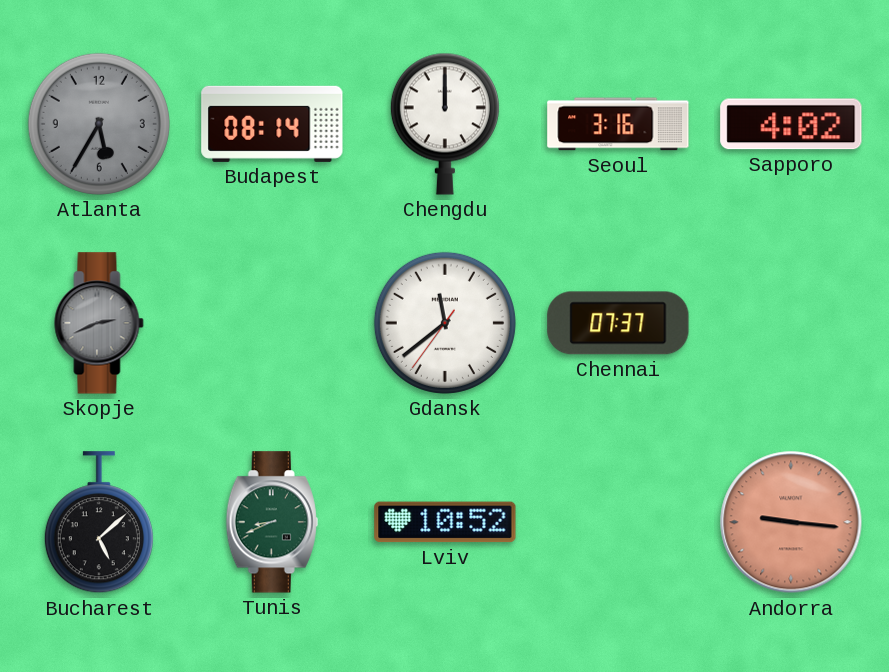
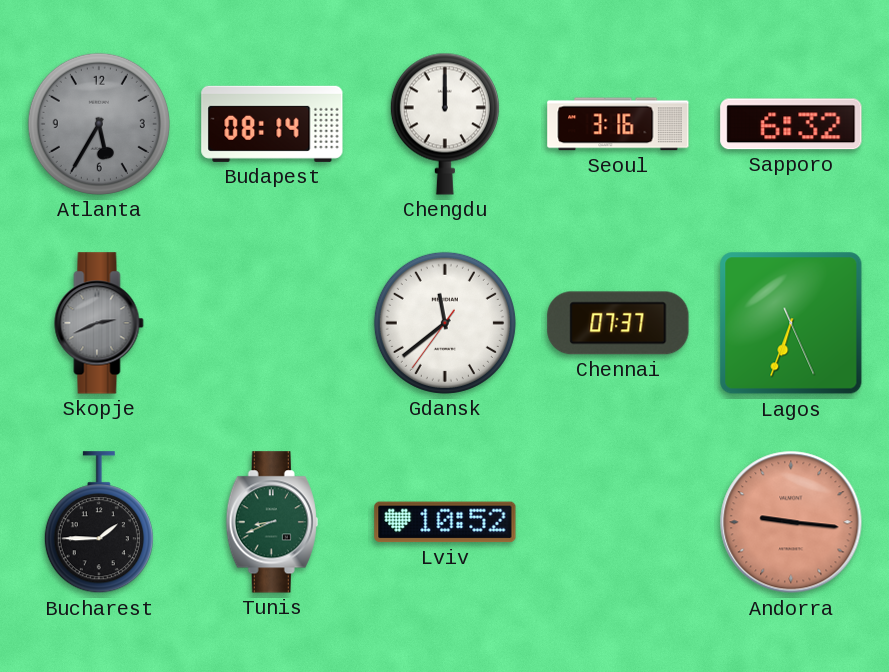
Sapporo: 4:02 -> 6:32 (791, 124)
Lagos: none -> 6:33 (791, 323)
Bucharest: 5:08 -> 1:45 (99, 523)
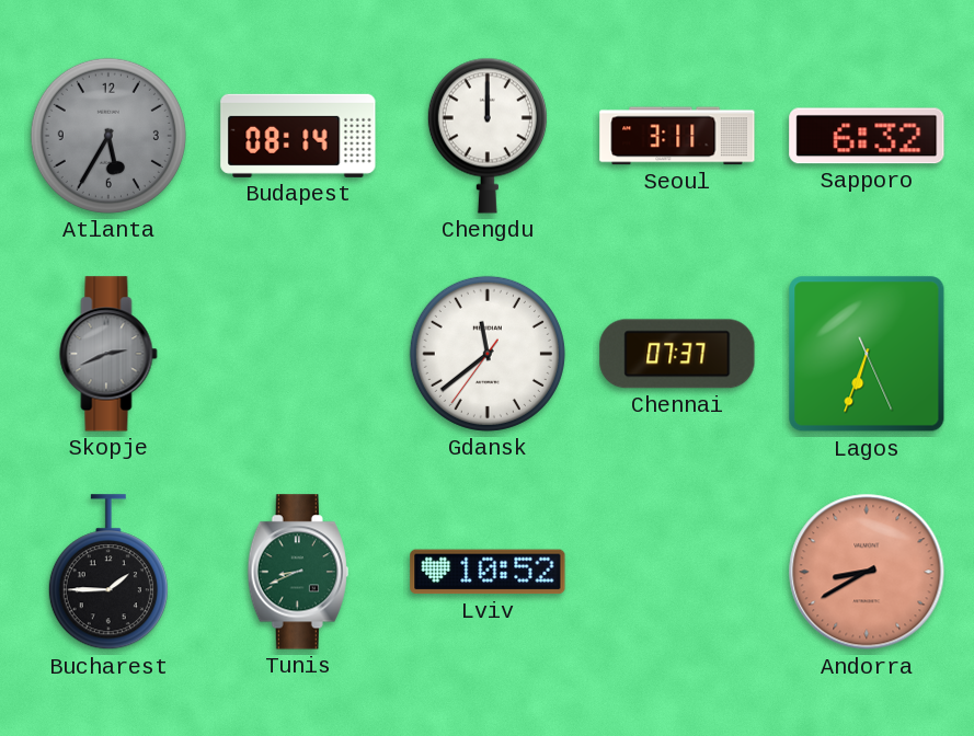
Seoul: 3:16 -> 3:11 (677, 136)
Andorra: 9:16 -> 8:40 (867, 572)
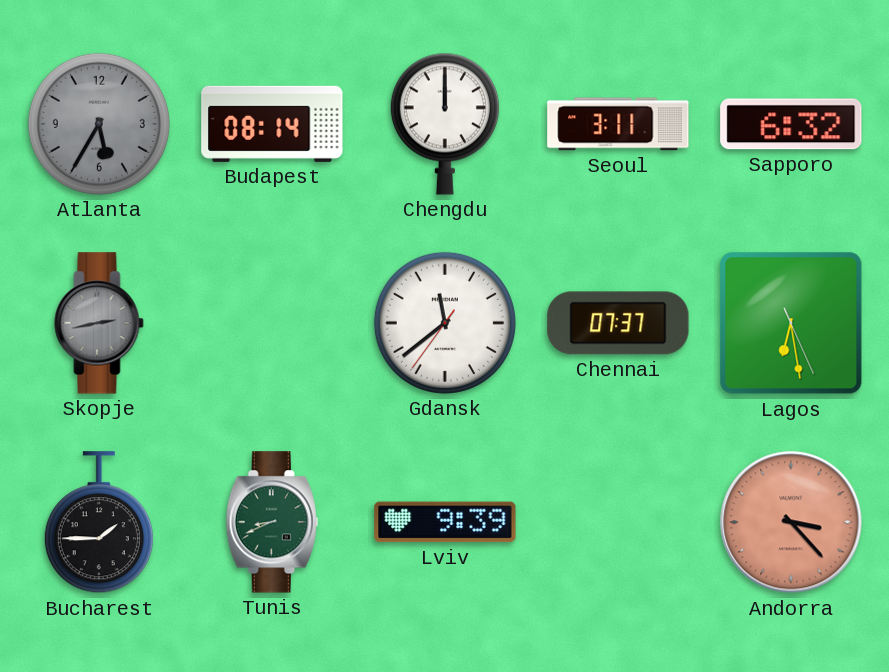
Skopje: 2:41 -> 2:43 (99, 323)
Lagos: 6:33 -> 6:28 (791, 323)
Lviv: 10:52 -> 9:39 (445, 522)
Andorra: 8:40 -> 3:23 (791, 522)
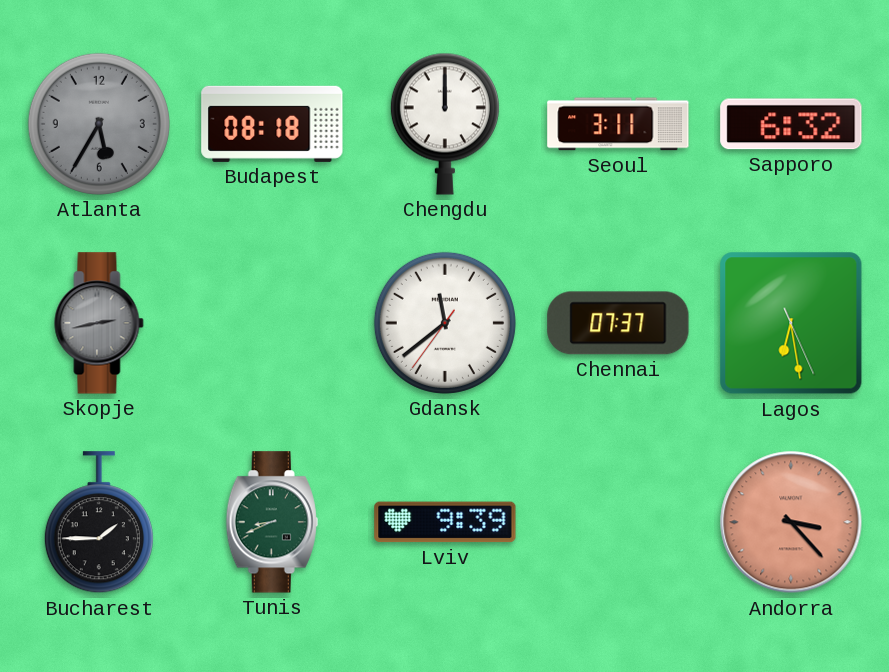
Budapest: 08:14 -> 08:18 (272, 124)
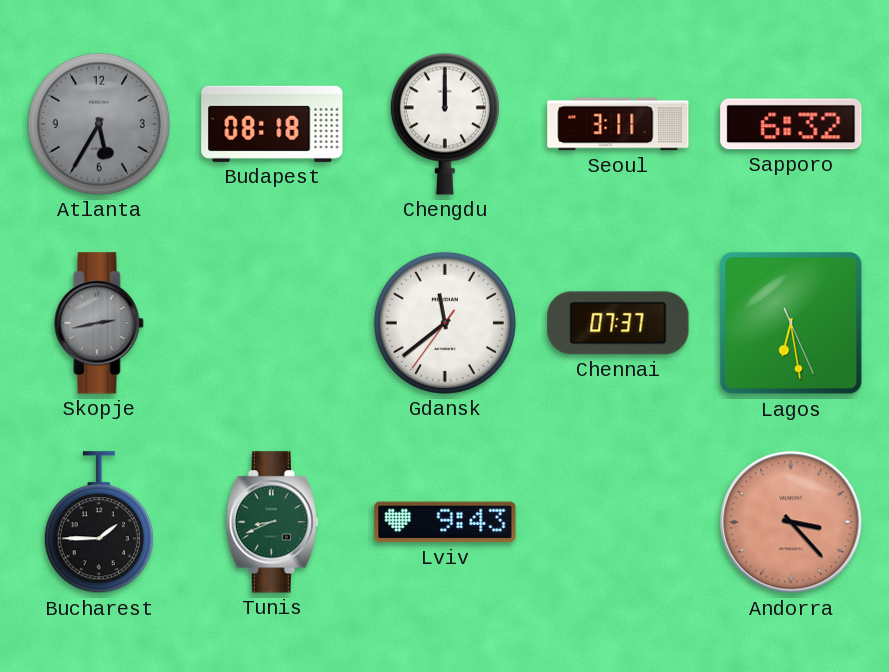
Lviv: 9:39 -> 9:43 (445, 522)
